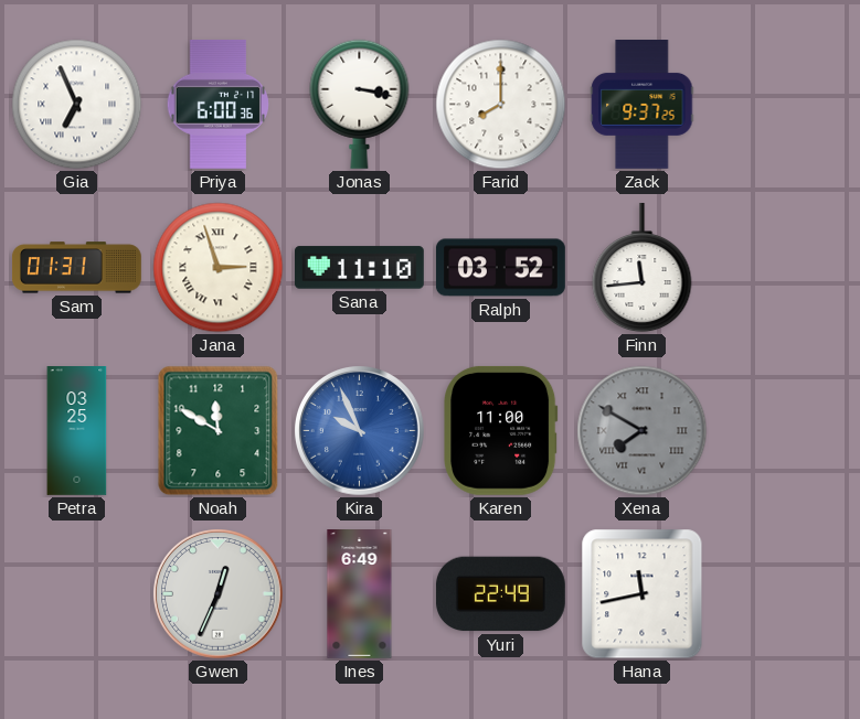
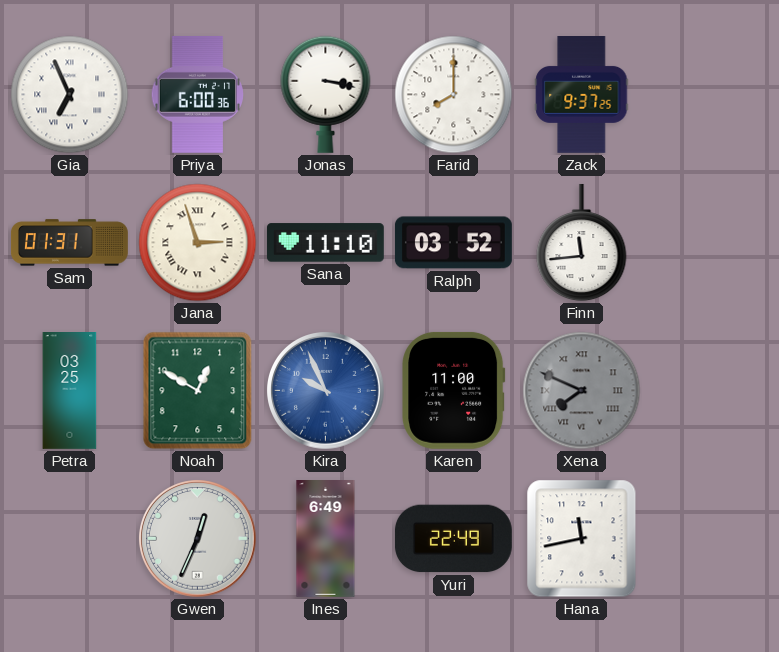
Noah: 11:50 -> 12:50 (198, 391)
Xena: 7:50 -> 7:49 (582, 391)
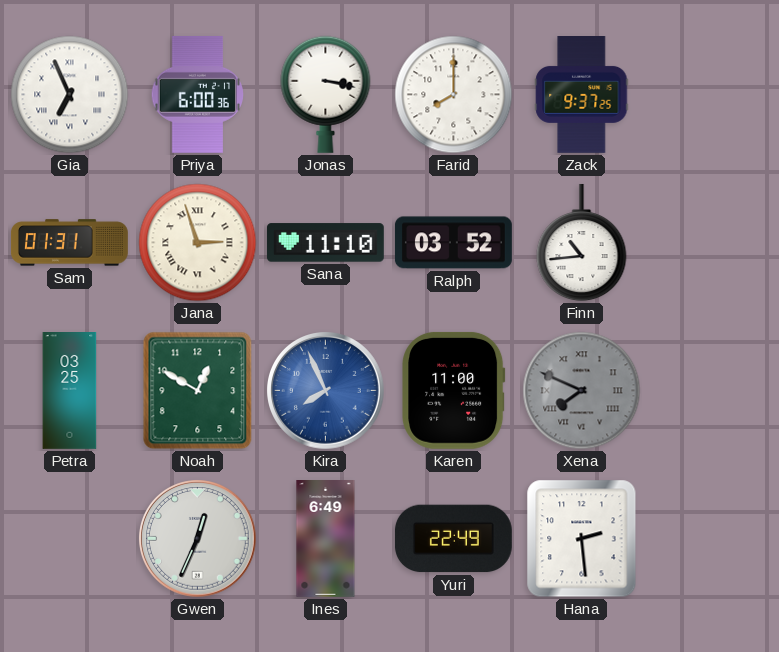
Finn: 11:44 -> 10:44 (582, 243)
Kira: 9:56 -> 7:56 (326, 391)
Hana: 11:43 -> 2:29 (582, 539)
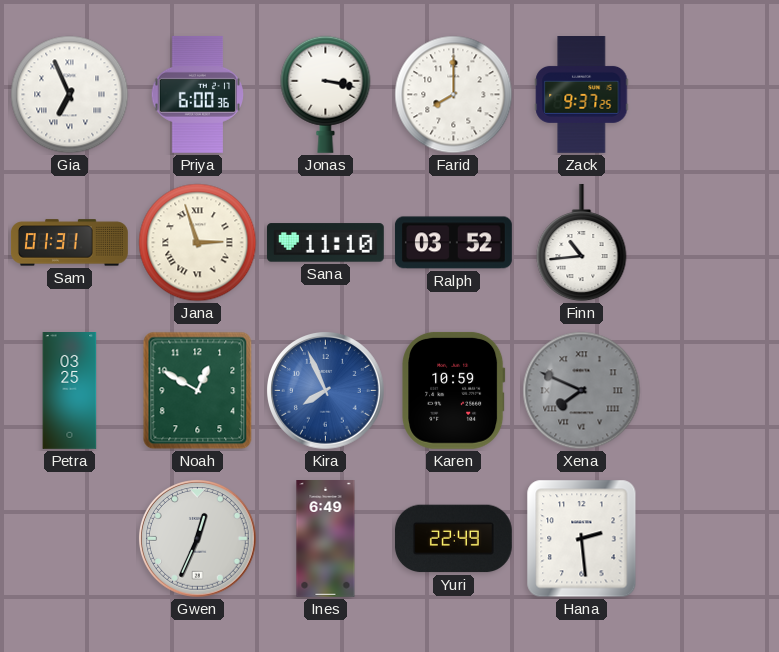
Karen: 11:00 -> 10:59 (454, 390)
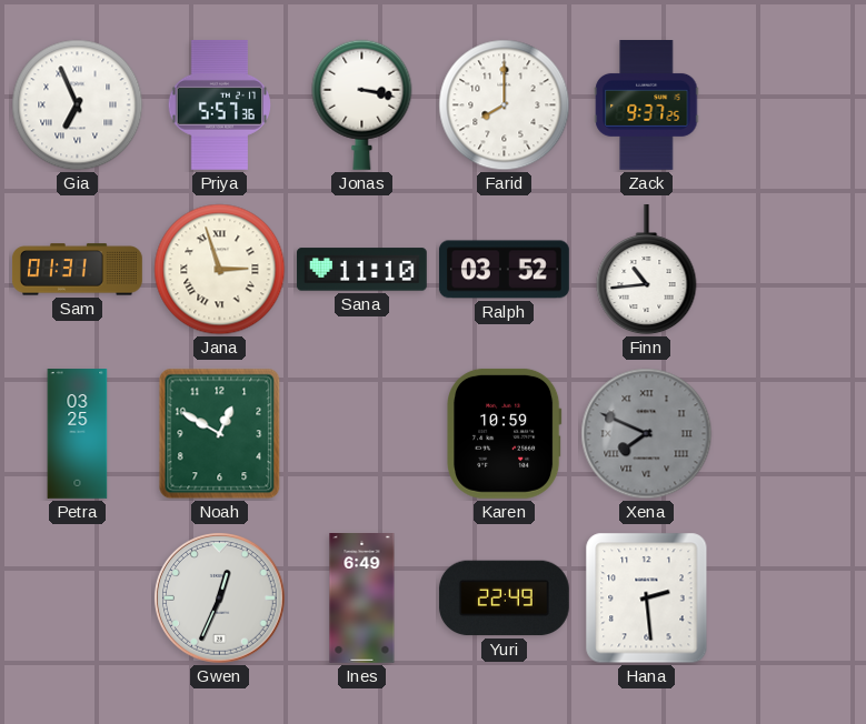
Priya: 6:00 -> 5:57 (219, 104)
Kira: 7:56 -> none (326, 391)
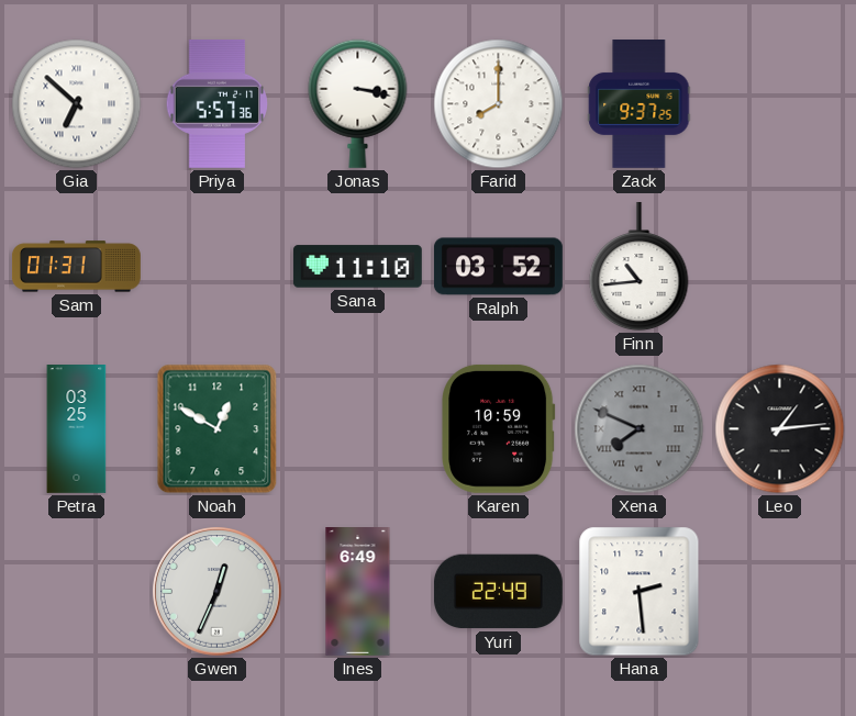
Gia: 6:56 -> 6:52 (77, 104)
Jana: 2:57 -> none (220, 270)
Leo: none -> 1:14 (780, 429)
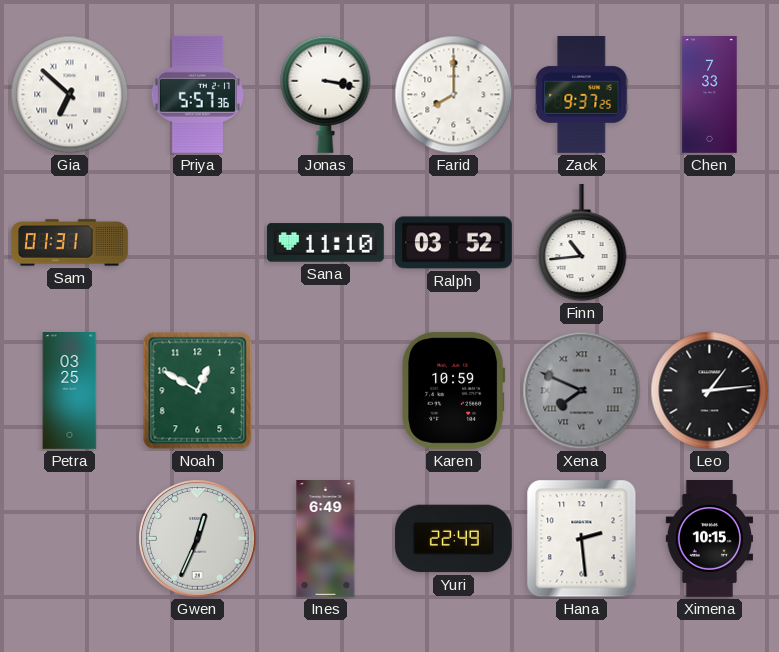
Chen: none -> 7:33 (710, 95)
Ximena: none -> 10:15 (709, 539)
